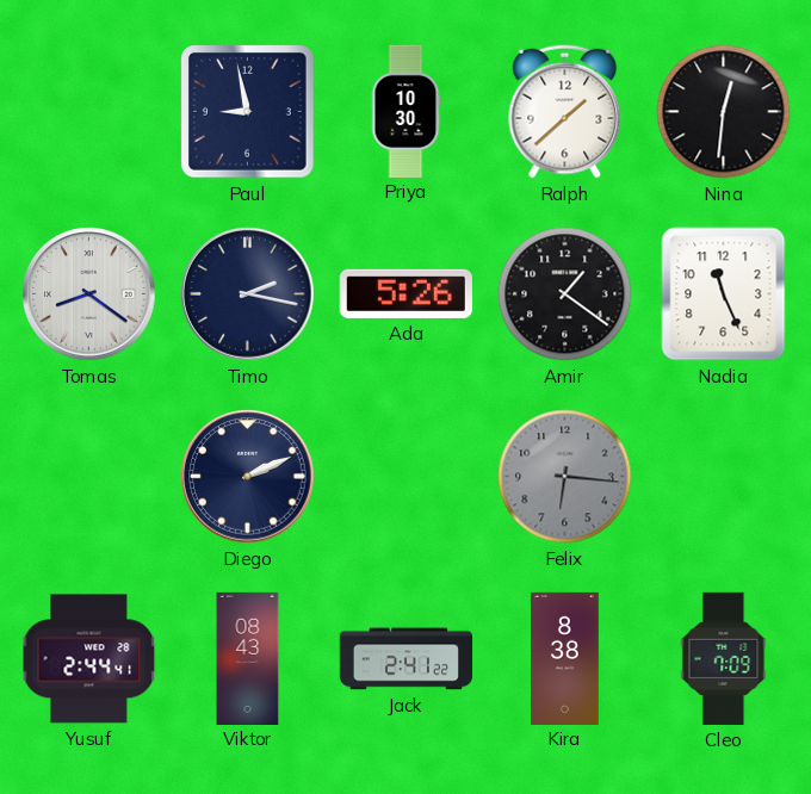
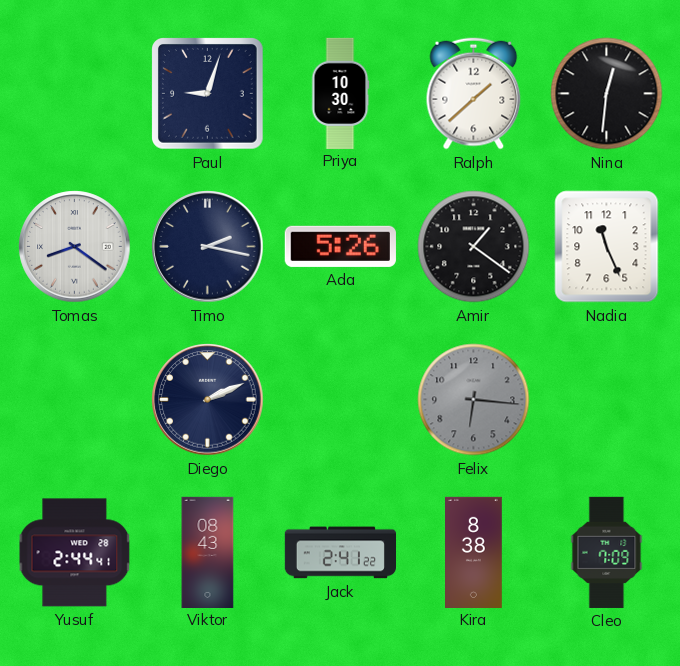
Paul: 8:58 -> 9:03 (208, 94)
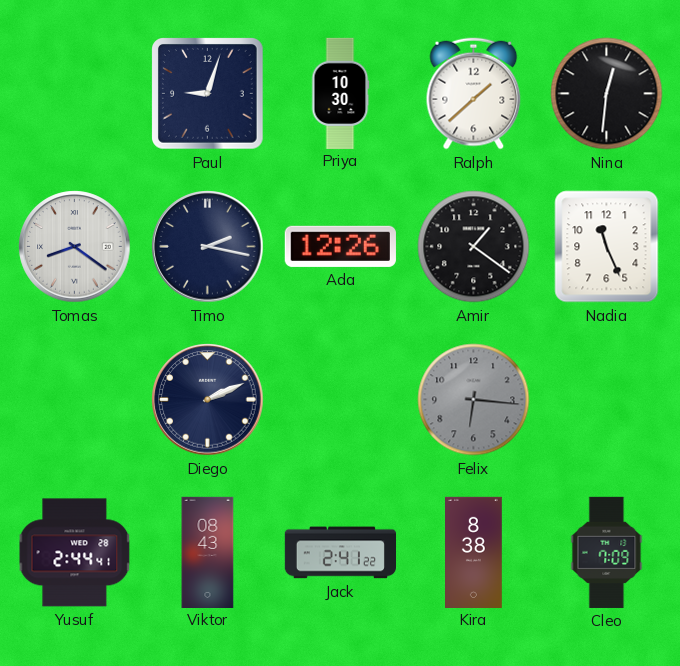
Ada: 5:26 -> 12:26 (340, 246)
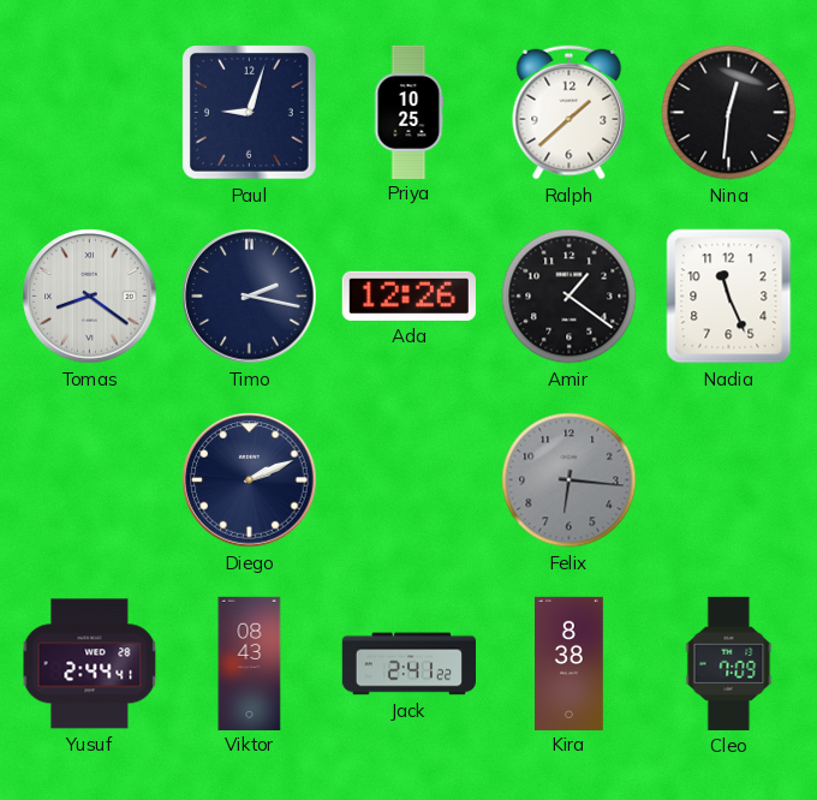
Priya: 10:30 -> 10:25 (408, 112)
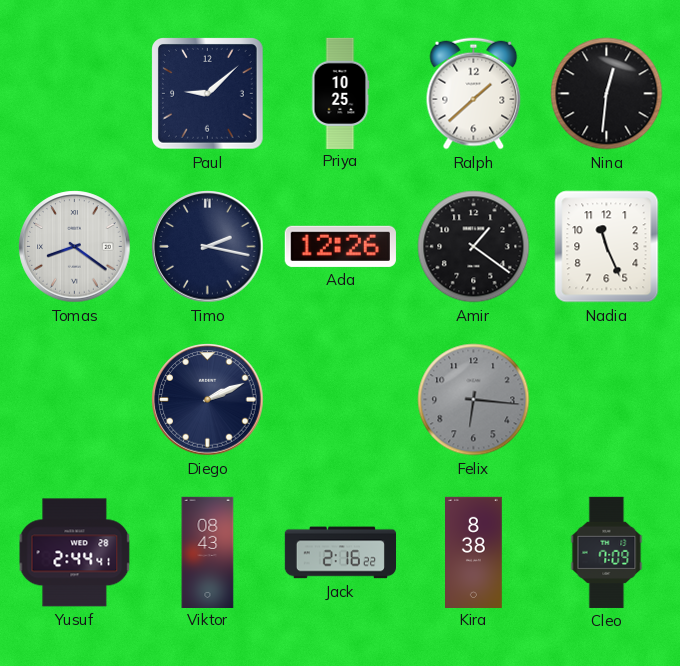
Paul: 9:03 -> 9:08 (208, 94)
Jack: 2:41 -> 2:16 (340, 553)
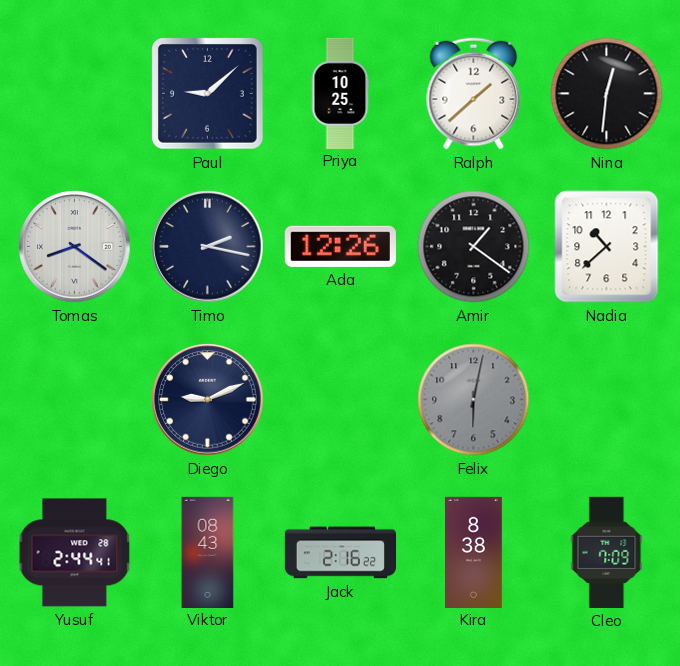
Nadia: 11:26 -> 10:38 (607, 247)
Diego: 2:11 -> 9:11 (208, 400)
Felix: 6:16 -> 6:02 (474, 400)
